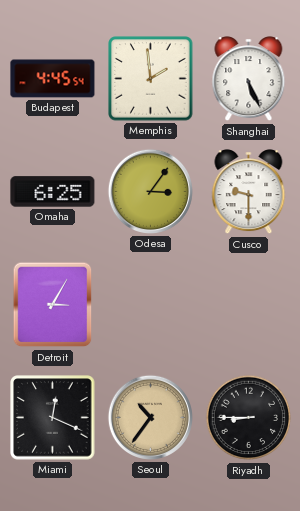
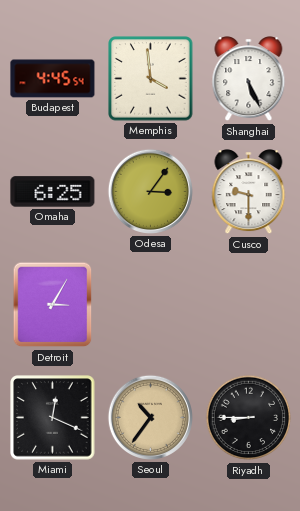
Memphis: 1:59 -> 3:59 (151, 79)
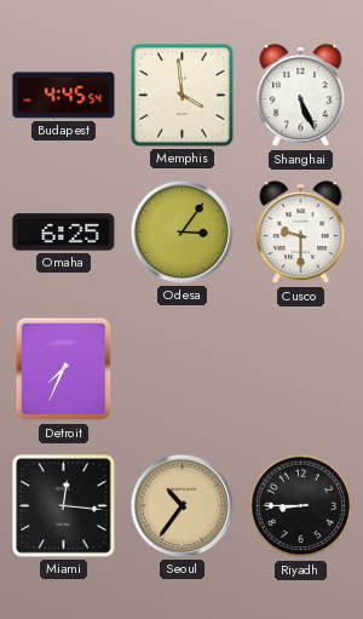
Detroit: 3:05 -> 7:34 (64, 369)
Miami: 12:19 -> 12:16 (64, 506)
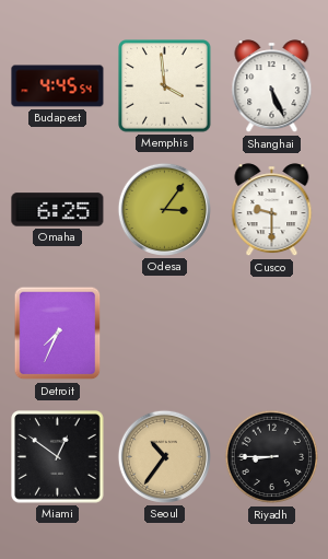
Miami: 12:16 -> 12:51 (58, 457)
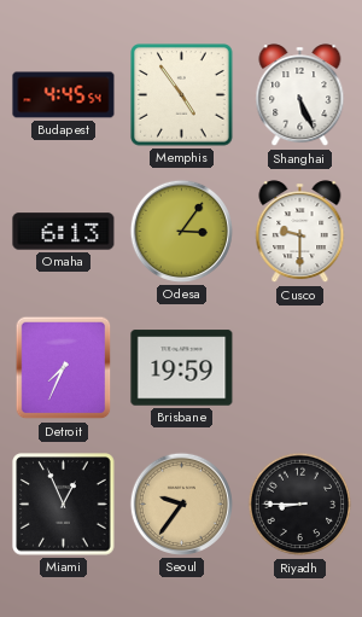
Memphis: 3:59 -> 4:54 (182, 95)
Omaha: 6:25 -> 6:13 (64, 232)
Brisbane: none -> 19:59 (182, 368)
Miami: 12:51 -> 12:56 (64, 505)
Seoul: 10:36 -> 9:36 (181, 504)
